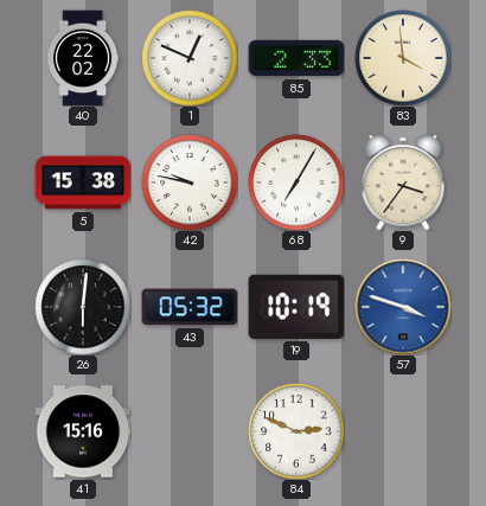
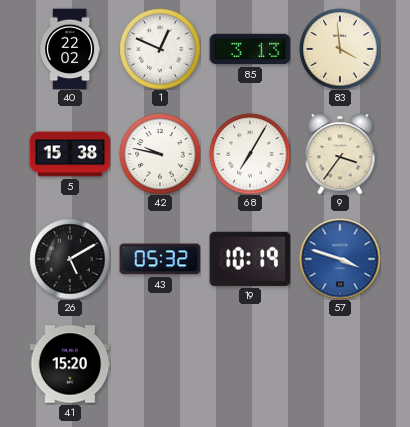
85: 2:33 -> 3:13 (250, 49)
26: 6:01 -> 5:10 (70, 259)
41: 15:16 -> 15:20 (70, 364)
84: 2:49 -> none (296, 431)
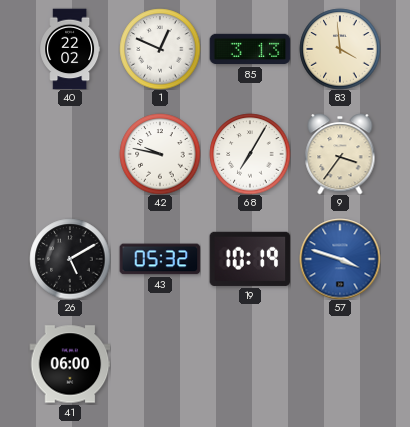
5: 15:38 -> none (70, 154)
41: 15:20 -> 06:00 (70, 364)
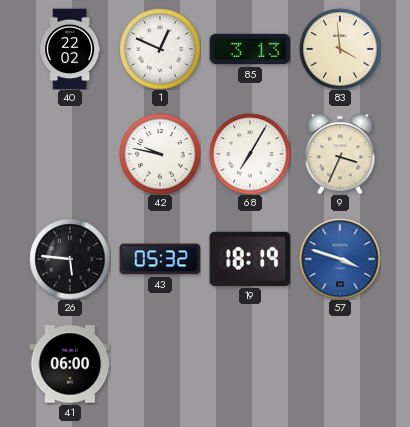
9: 3:36 -> 3:34 (340, 154)
26: 5:10 -> 5:46 (70, 259)
19: 10:19 -> 18:19 (250, 259)
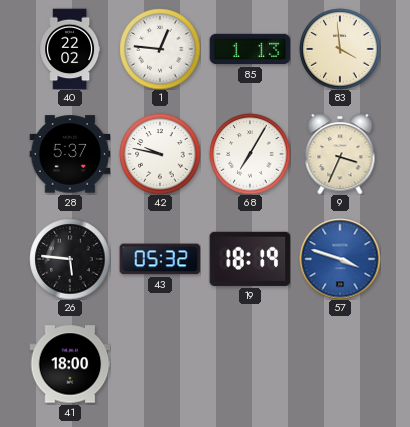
1: 12:49 -> 12:46 (160, 49)
85: 3:13 -> 1:13 (250, 49)
28: none -> 5:37 (70, 154)
41: 06:00 -> 18:00 (70, 364)
